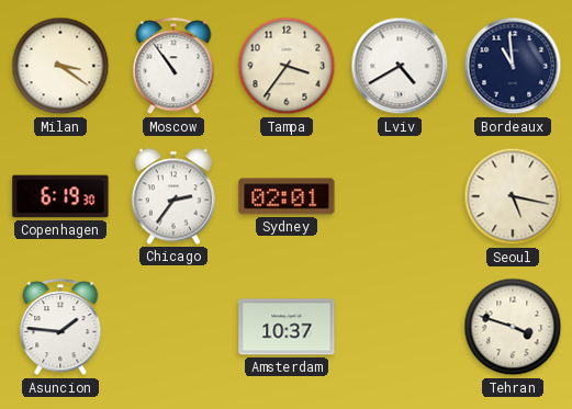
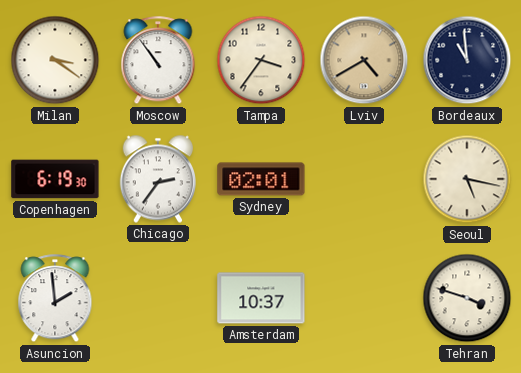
Lviv dial: white -> champagne (364, 60)
Asuncion: 1:46 -> 1:59 (55, 299)
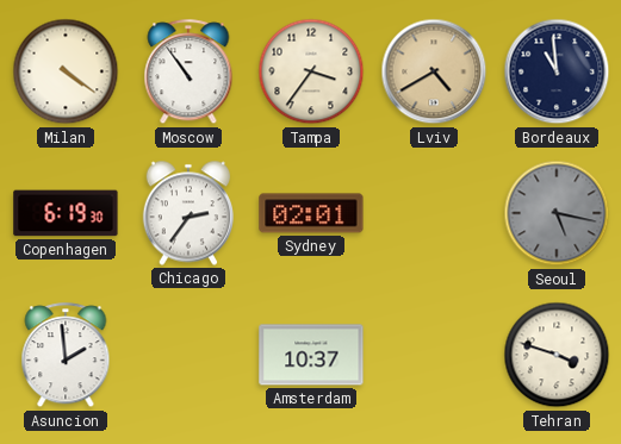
Milan: 3:21 -> 4:21 (66, 71)
Seoul dial: cream -> grey (557, 213)
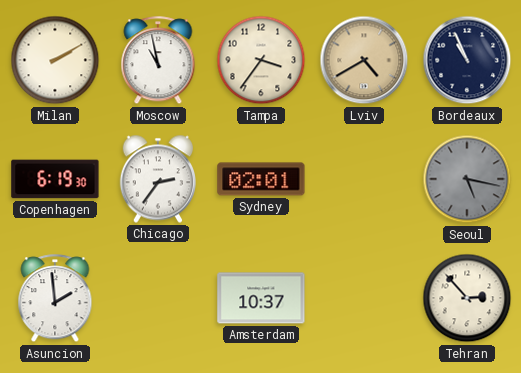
Milan: 4:21 -> 2:10 (55, 60)
Moscow: 10:54 -> 10:58 (158, 61)
Bordeaux: 10:59 -> 10:56 (467, 60)
Tehran: 3:48 -> 2:53 (467, 298)
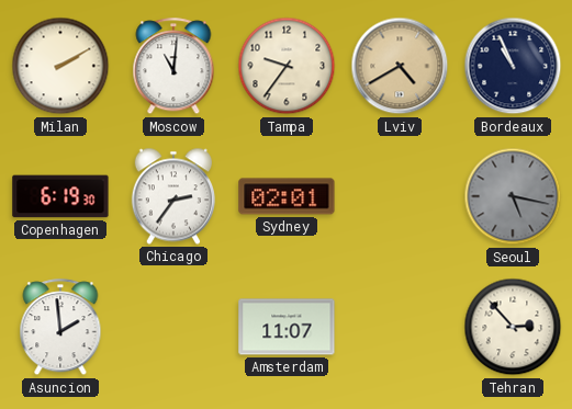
Moscow: 10:58 -> 11:01 (173, 67)
Tampa: 3:36 -> 9:36 (287, 66)
Amsterdam: 10:37 -> 11:07 (287, 327)
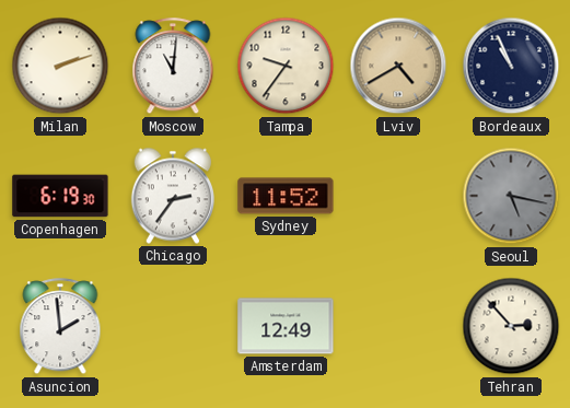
Milan: 2:10 -> 2:12 (60, 66)
Sydney: 02:01 -> 11:52 (286, 196)
Amsterdam: 11:07 -> 12:49 (286, 326)
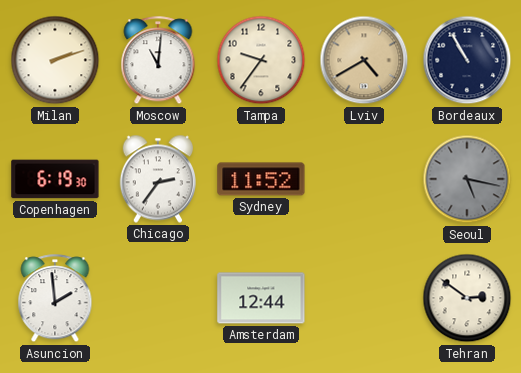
Bordeaux: 10:56 -> 10:55 (467, 60)
Amsterdam: 12:49 -> 12:44 (261, 298)
Tehran: 2:53 -> 2:51 (467, 298)
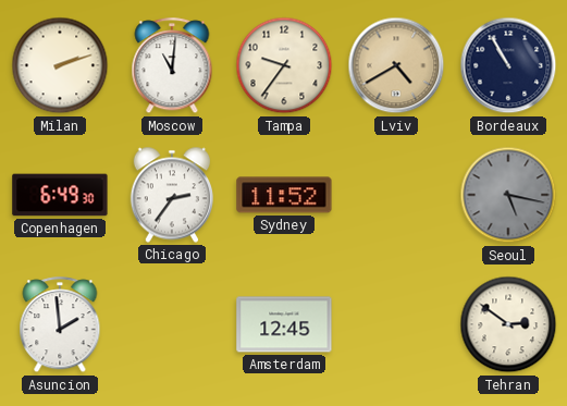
Copenhagen: 6:19 -> 6:49 (60, 195)
Amsterdam: 12:44 -> 12:45 (284, 324)
